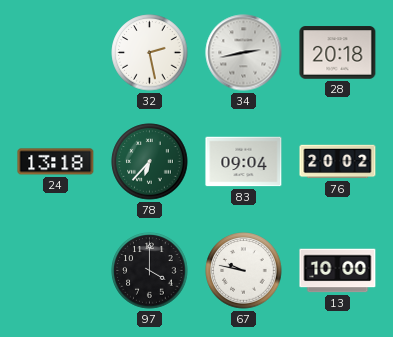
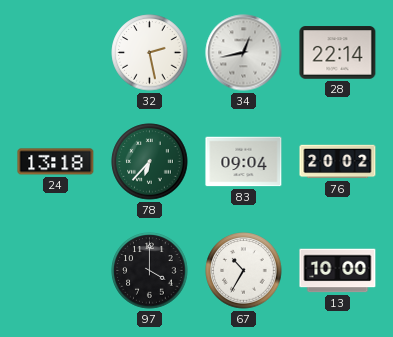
34: 2:43 -> 12:43 (244, 53)
28: 20:18 -> 22:14 (338, 53)
67: 9:47 -> 10:35 (244, 271)
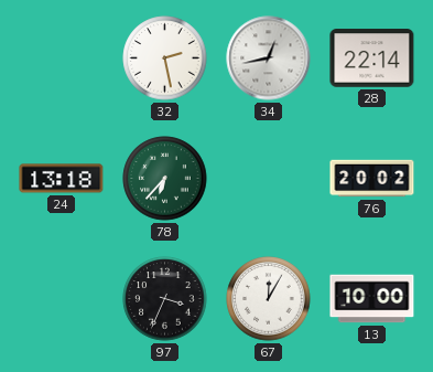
83: 09:04 -> none (244, 162)
97: 4:00 -> 3:34 (165, 299)
67: 10:35 -> 12:05 (269, 299)
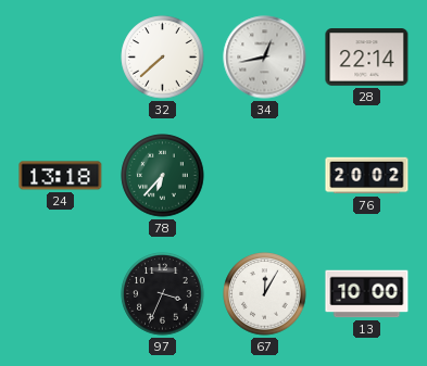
32: 2:28 -> 7:38 (163, 58)
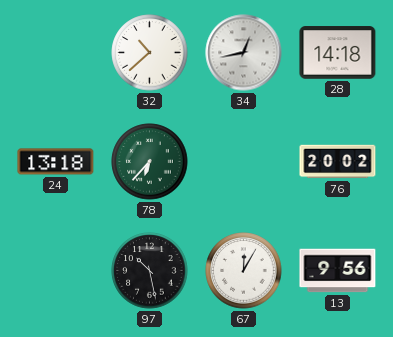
32: 7:38 -> 10:38 (150, 53)
28: 22:14 -> 14:18 (338, 53)
97: 3:34 -> 10:28 (150, 271)
13: 10:00 -> 9:56 (338, 271)
